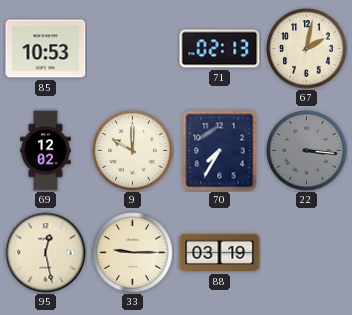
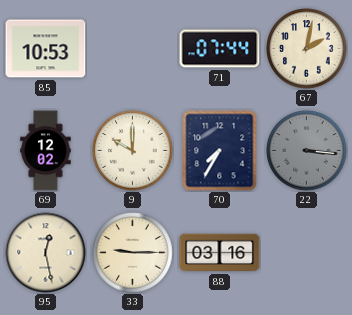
71: 02:13 -> 07:44 (220, 49)
88: 03:19 -> 03:16 (220, 253)
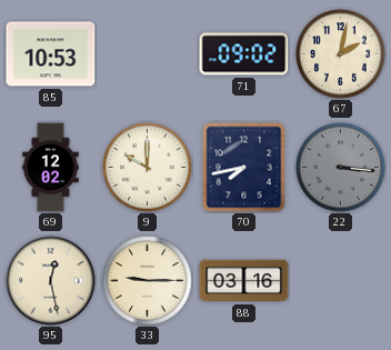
71: 07:44 -> 09:02 (244, 54)
70: 7:35 -> 7:43 (244, 168)
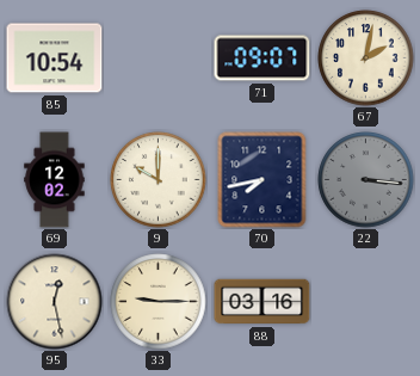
85: 10:53 -> 10:54 (55, 58)
71: 09:02 -> 09:07 (262, 58)
